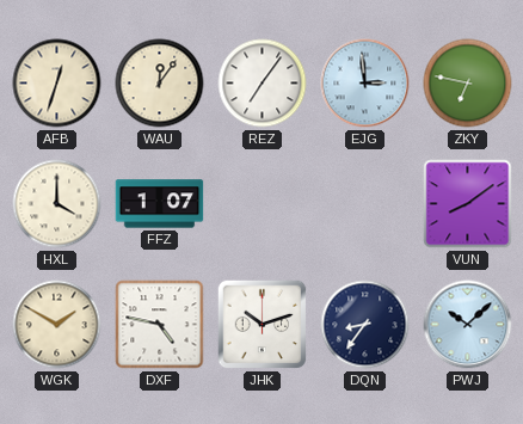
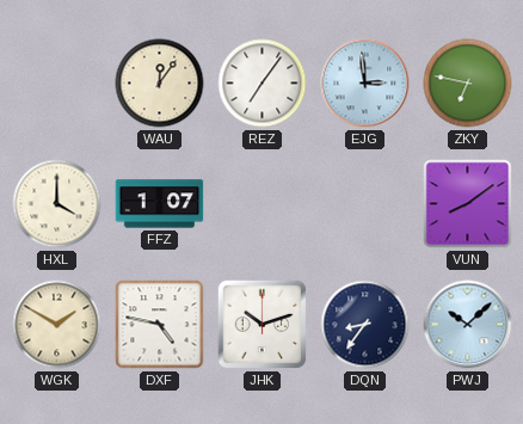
AFB: 12:33 -> none (57, 84)
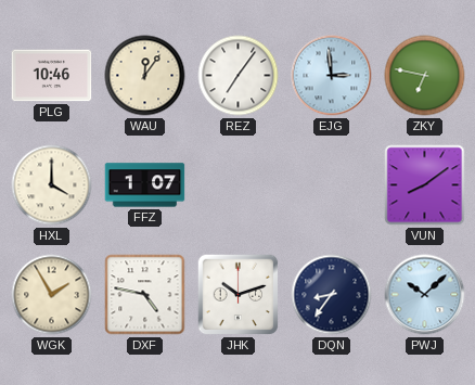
PLG: none -> 10:46 (52, 76)
WGK: 1:50 -> 1:55 (52, 295)
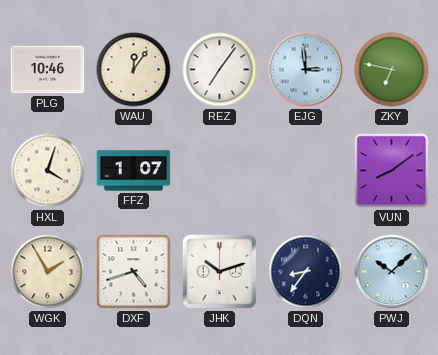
HXL: 4:00 -> 4:03 (48, 171)
DXF: 4:47 -> 4:42 (134, 272)
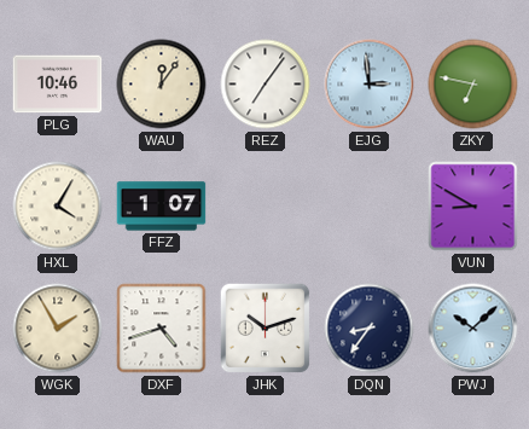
HXL: 4:03 -> 4:05 (58, 207)
VUN: 8:09 -> 8:50 (473, 207)
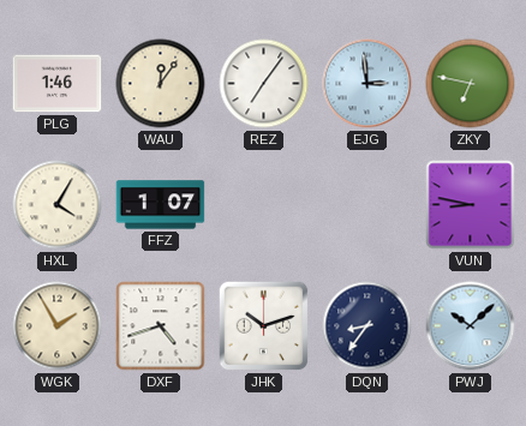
PLG: 10:46 -> 1:46 (58, 84)
VUN: 8:50 -> 8:47 (471, 205)
